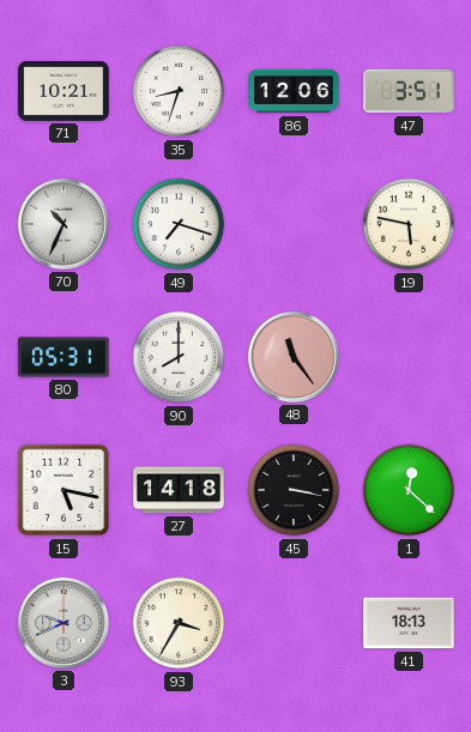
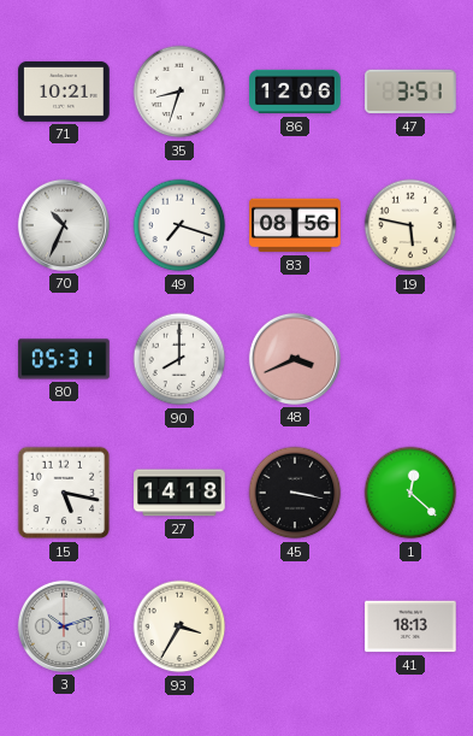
83: none -> 08:56 (295, 225)
48: 11:24 -> 3:41 (295, 359)
3: 9:41 -> 10:12 (64, 626)
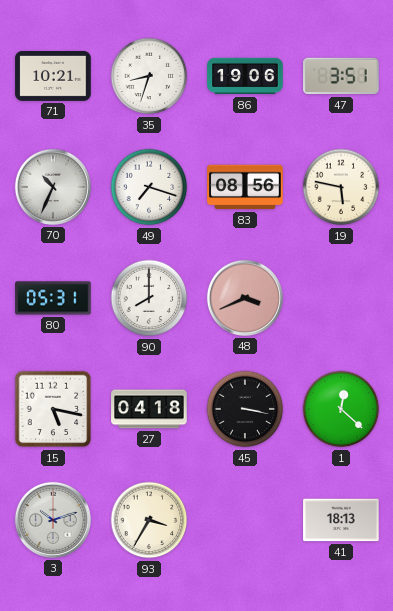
86: 12:06 -> 19:06 (245, 76)
27: 14:18 -> 04:18 (149, 409)
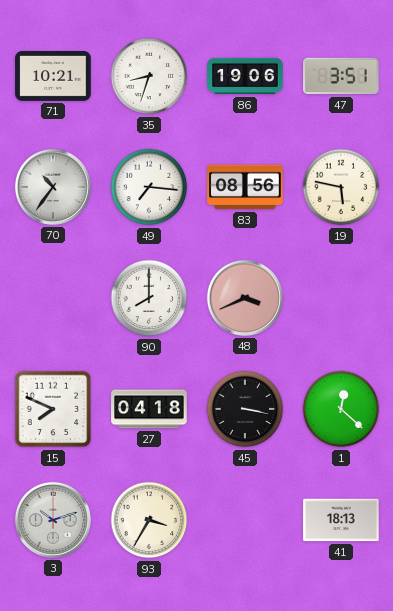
70: 10:34 -> 10:36 (53, 187)
49: 7:18 -> 7:16 (149, 187)
80: 05:31 -> none (53, 298)
15: 5:17 -> 7:49 (53, 409)
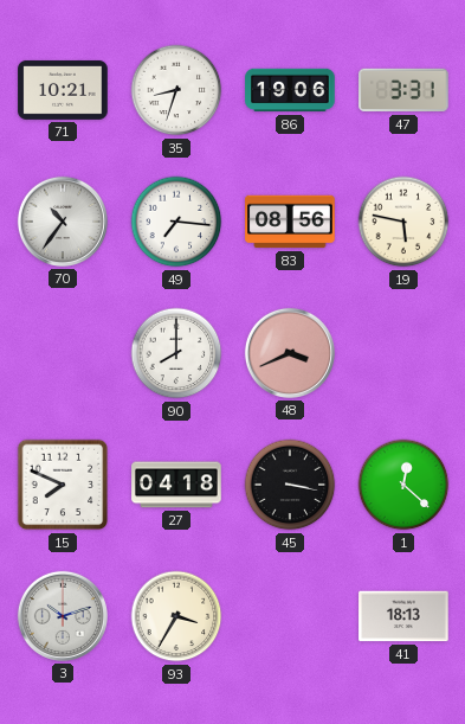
47: 3:51 -> 3:31 (403, 90)
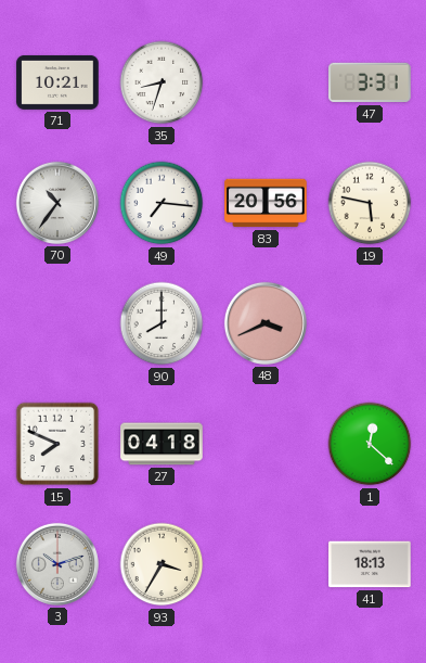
86: 19:06 -> none (290, 90)
83: 08:56 -> 20:56 (266, 203)
45: 3:17 -> none (290, 485)
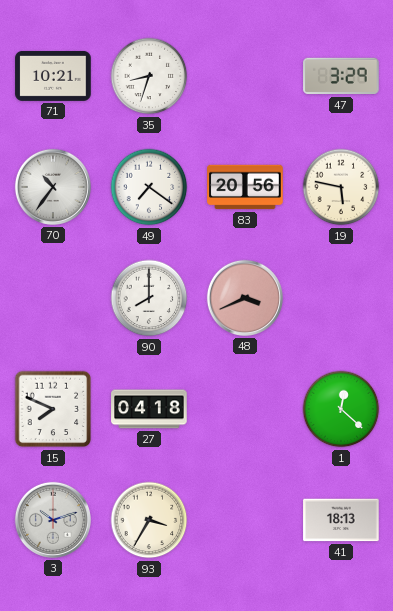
47: 3:31 -> 3:29 (341, 76)
49: 7:16 -> 7:21 (149, 187)
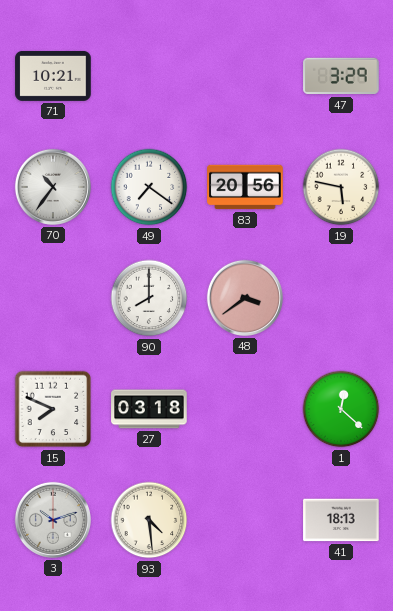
35: 8:33 -> none (149, 76)
48: 3:41 -> 3:39 (245, 298)
27: 04:18 -> 03:18 (149, 409)
93: 3:35 -> 4:29 (149, 520)
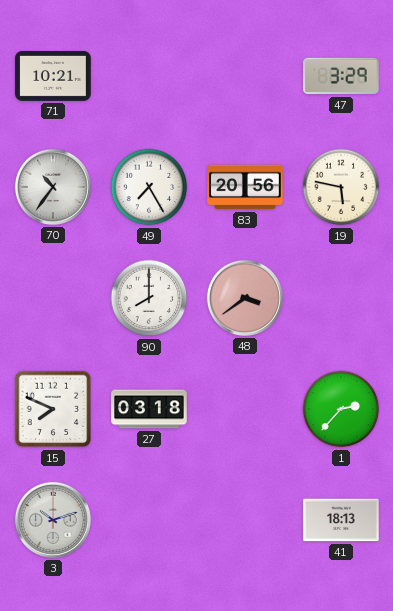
49: 7:21 -> 7:25 (149, 187)
1: 12:22 -> 2:37 (341, 409)
93: 4:29 -> none (149, 520)
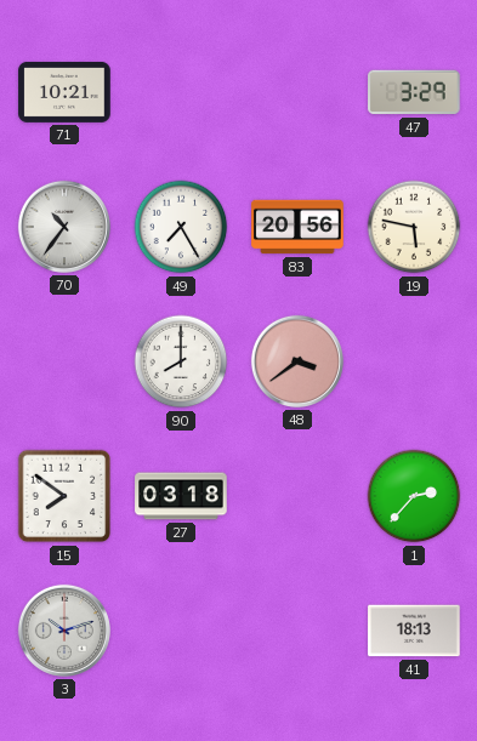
15: 7:49 -> 7:51 (64, 496)
